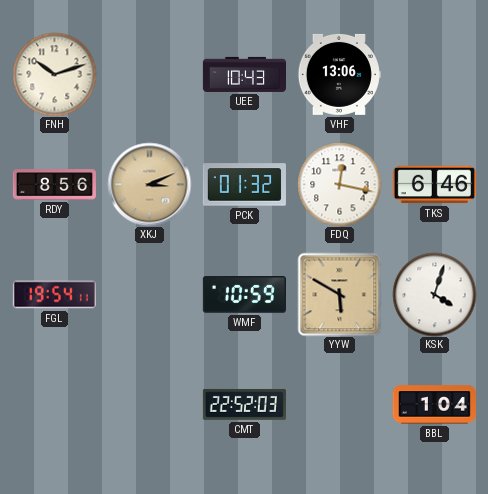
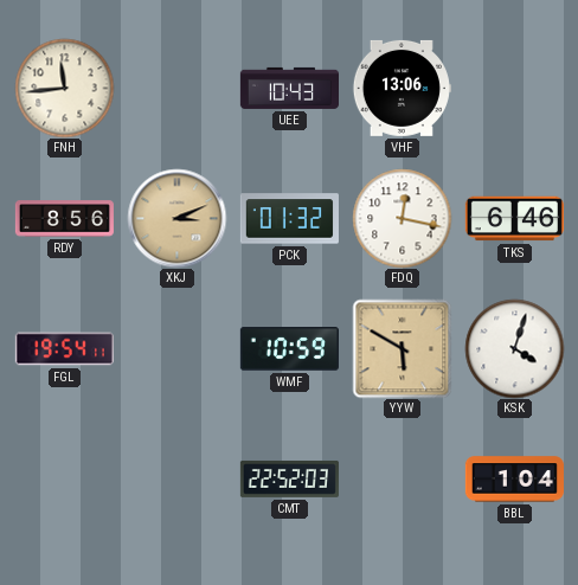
FNH: 10:12 -> 11:44 (64, 88)
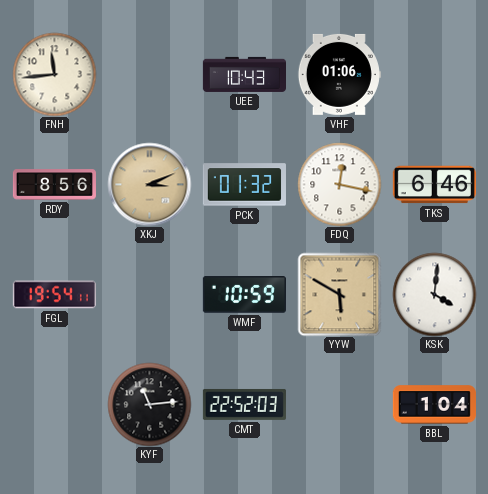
VHF: 13:06 -> 01:06 (339, 74)
KSK: 4:03 -> 4:01 (434, 294)
KYF: none -> 11:14 (149, 404)
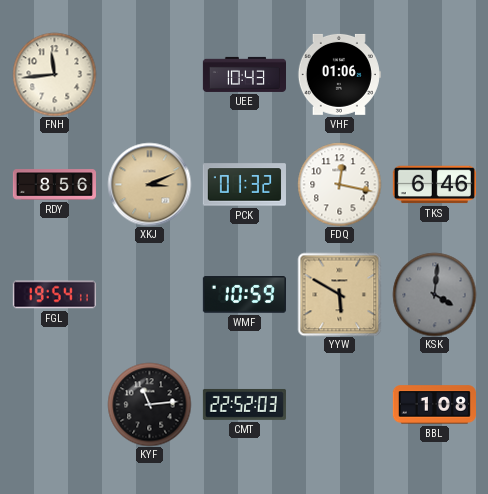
KSK dial: white -> grey (434, 294)
BBL: 1:04 -> 1:08 (434, 405)
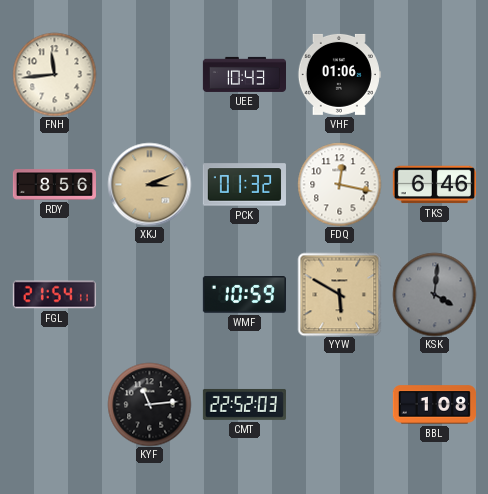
FGL: 19:54 -> 21:54 (54, 295)
